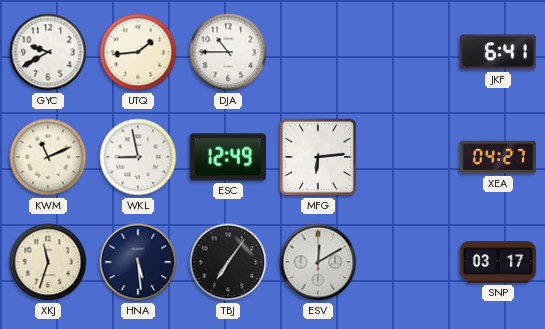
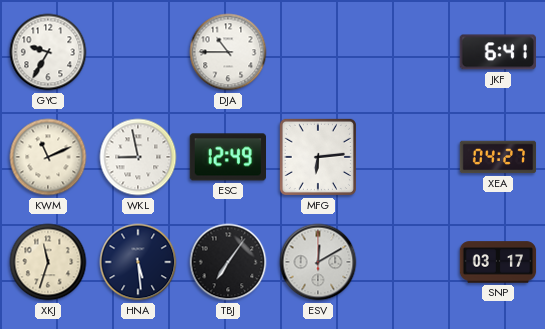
GYC: 9:40 -> 9:35 (48, 52)
UTQ: 1:44 -> none (138, 52)
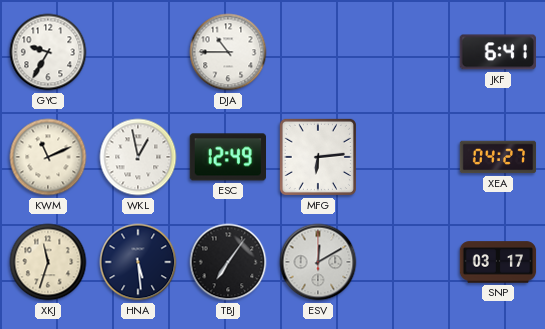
WKL: 8:58 -> 12:58 (138, 157)
